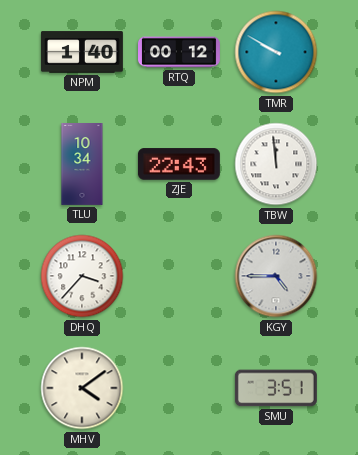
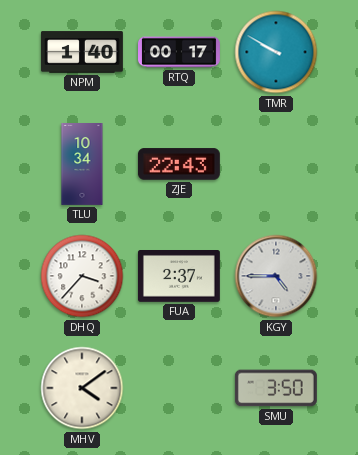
RTQ: 00:12 -> 00:17 (180, 52)
TBW: 11:59 -> none (276, 164)
FUA: none -> 2:37 (179, 277)
SMU: 3:51 -> 3:50 (276, 388)
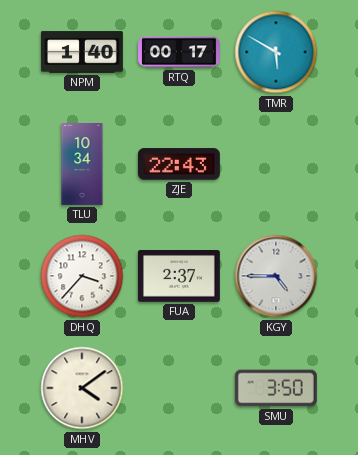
TMR: 9:50 -> 5:50 (276, 52)
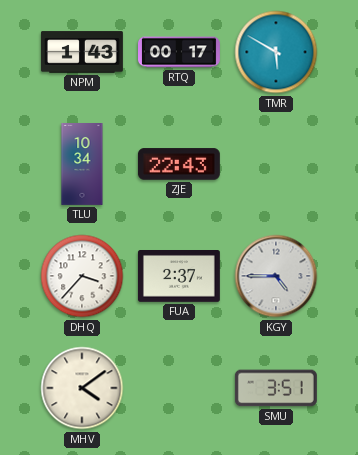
NPM: 1:40 -> 1:43 (82, 52)
SMU: 3:50 -> 3:51 (276, 388)
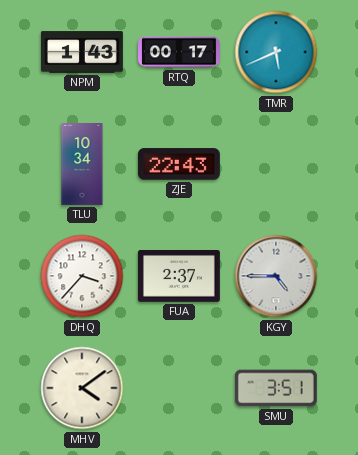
TMR: 5:50 -> 5:41 (276, 52)
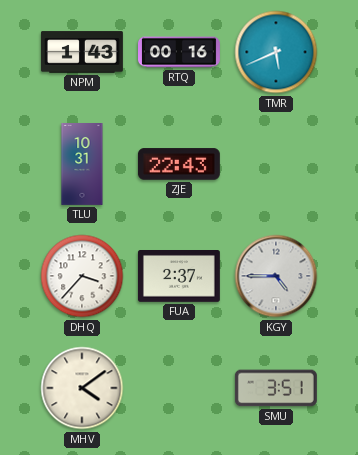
RTQ: 00:17 -> 00:16 (180, 52)
TLU: 10:34 -> 10:31 (82, 165)
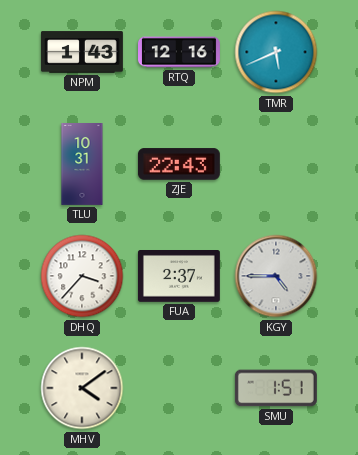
RTQ: 00:16 -> 12:16 (180, 52)
SMU: 3:51 -> 1:51 (276, 388)
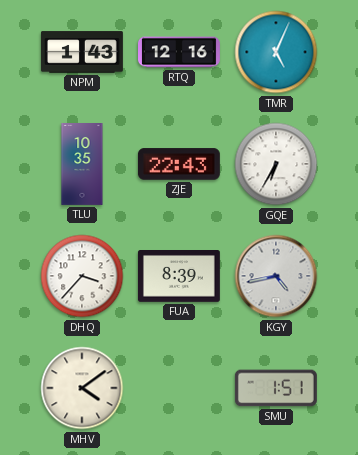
TMR: 5:41 -> 5:04 (276, 52)
TLU: 10:31 -> 10:35 (82, 165)
GQE: none -> 6:35 (276, 164)
FUA: 2:37 -> 8:39 (179, 277)
KGY: 4:45 -> 4:43 (276, 276)
